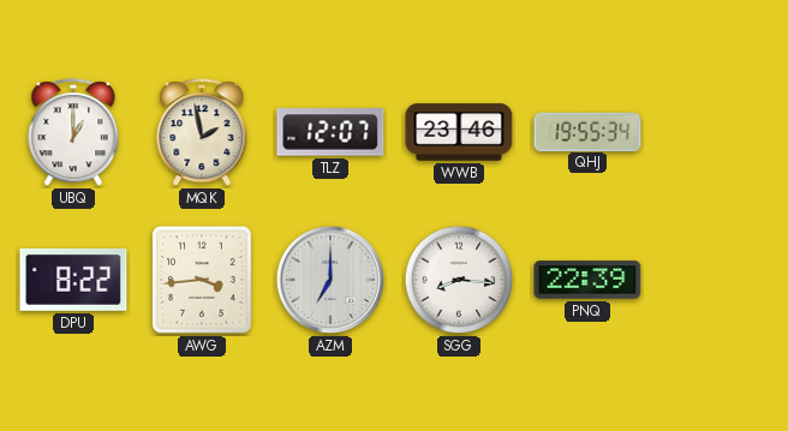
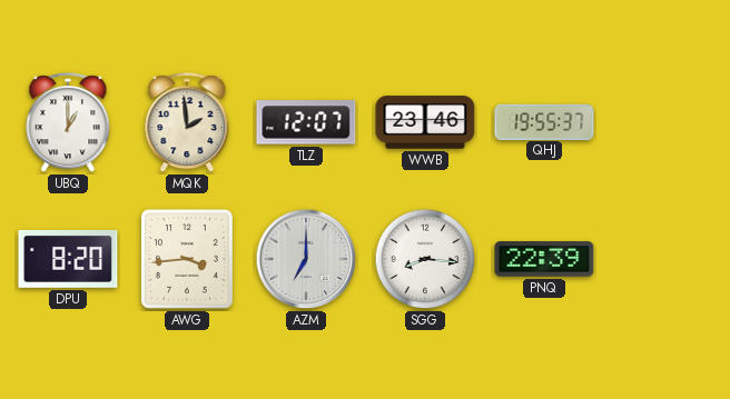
MQK: 1:58 -> 1:59 (187, 123)
QHJ: 19:55:34 -> 19:55:37 (544, 121)
DPU: 8:22 -> 8:20 (68, 259)
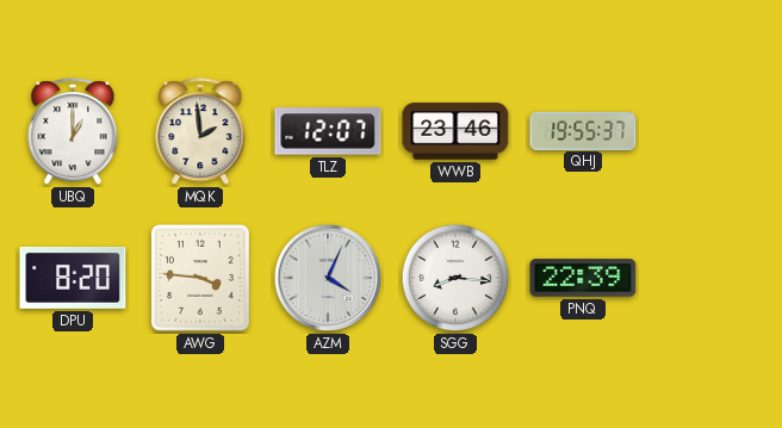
AWG: 3:44 -> 3:46 (200, 278)
AZM: 7:00 -> 4:04 (328, 278)
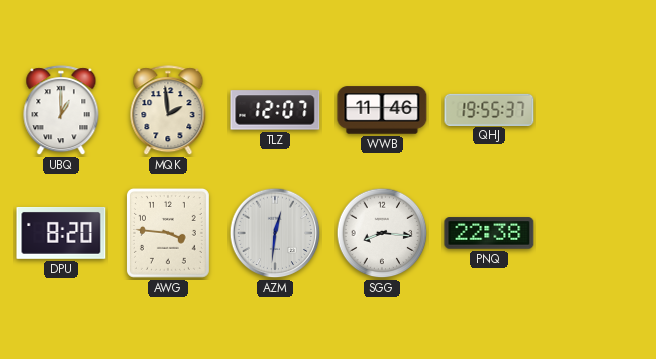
WWB: 23:46 -> 11:46 (382, 110)
AZM: 4:04 -> 12:31 (275, 233)
PNQ: 22:39 -> 22:38 (489, 233)
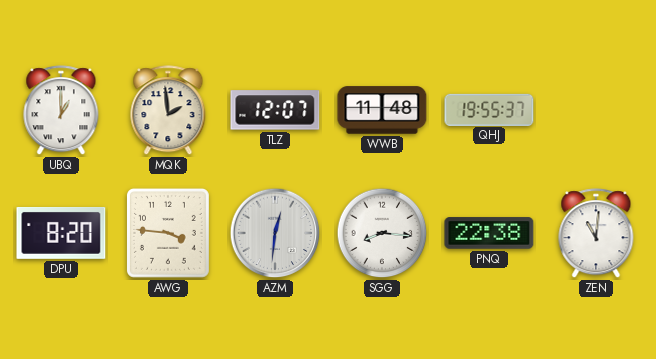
WWB: 11:46 -> 11:48 (382, 110)
ZEN: none -> 11:01 (596, 234)
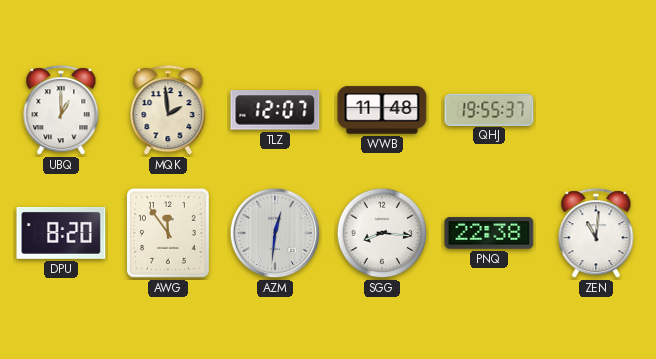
AWG: 3:46 -> 11:54 (168, 233)
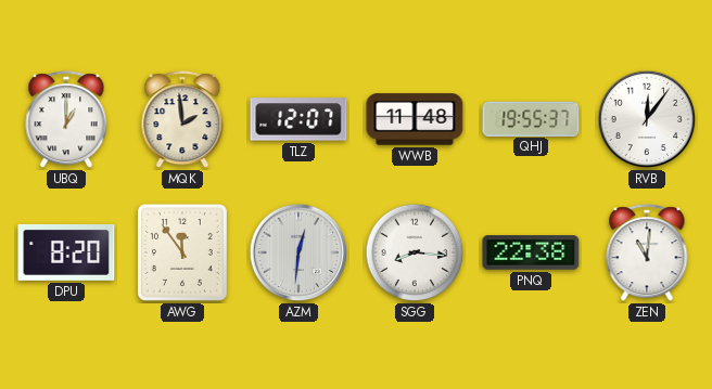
RVB: none -> 12:06 (647, 119)
